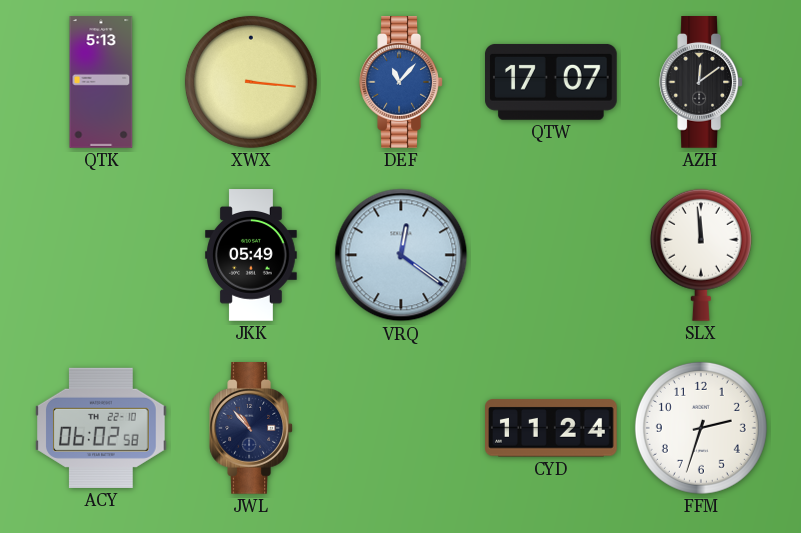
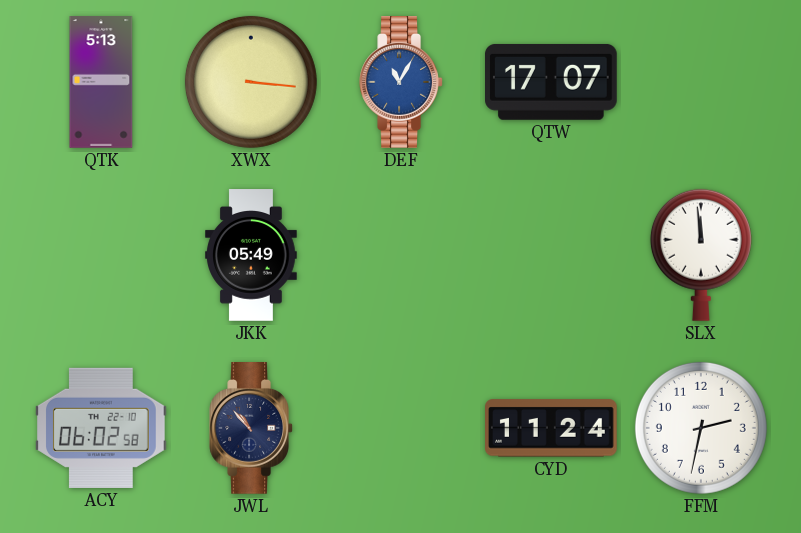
DEF: 11:07 -> 11:05 (401, 82)
AZH: 12:09 -> none (701, 82)
VRQ: 12:21 -> none (401, 255)
FFM: 2:33 -> 2:32 (701, 428)
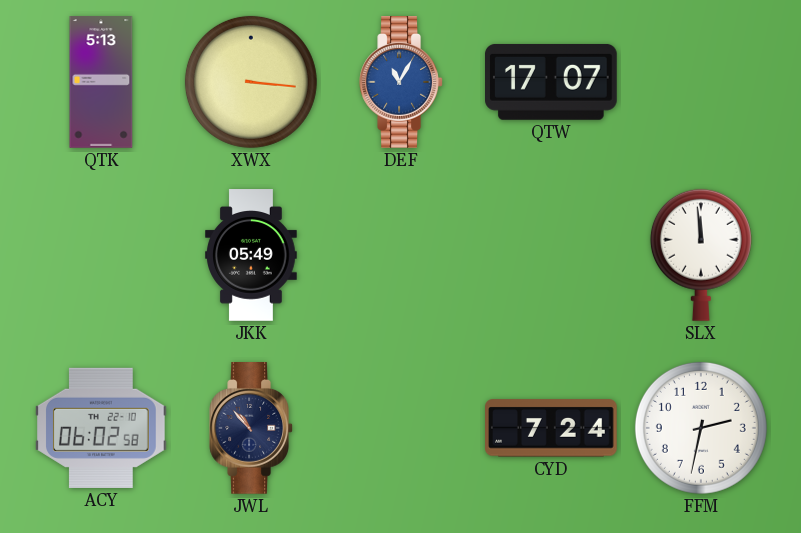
CYD: 11:24 -> 7:24 (552, 428)
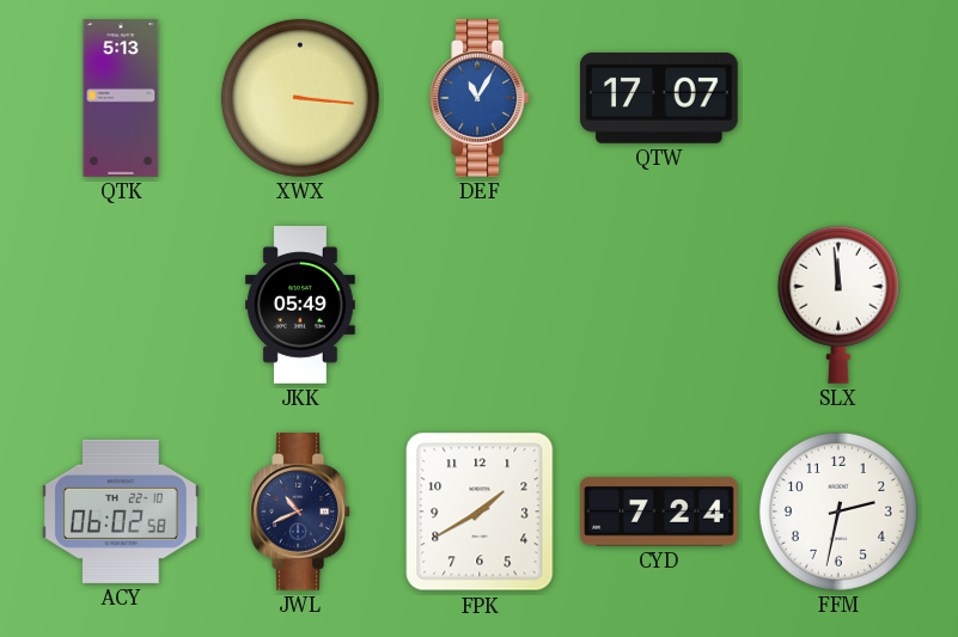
JWL: 10:53 -> 10:41 (300, 512)
FPK: none -> 1:40 (480, 512)
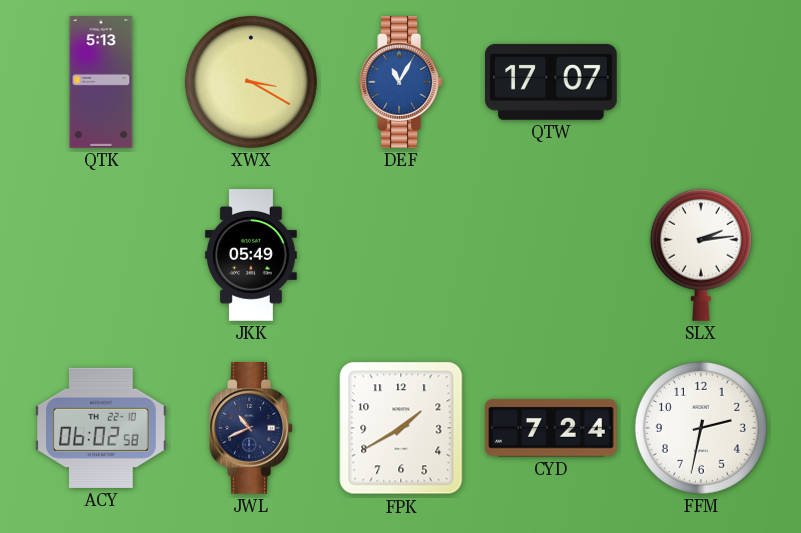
XWX: 3:16 -> 3:20 (251, 82)
SLX: 11:59 -> 2:14 (701, 255)
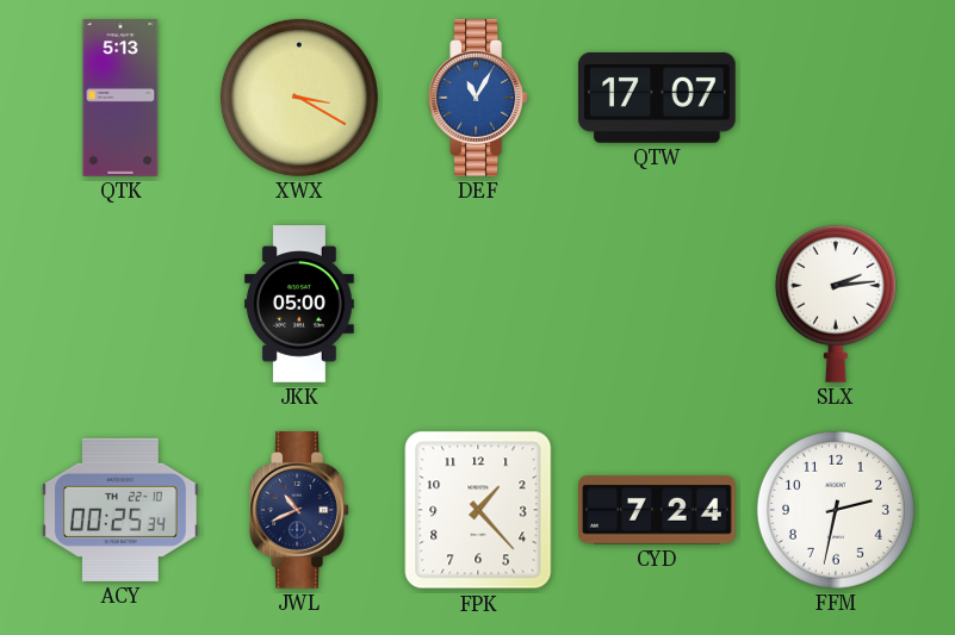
JKK: 05:49 -> 05:00 (300, 304)
ACY: 06:02 -> 00:25 (122, 510)
FPK: 1:40 -> 1:23 (478, 510)
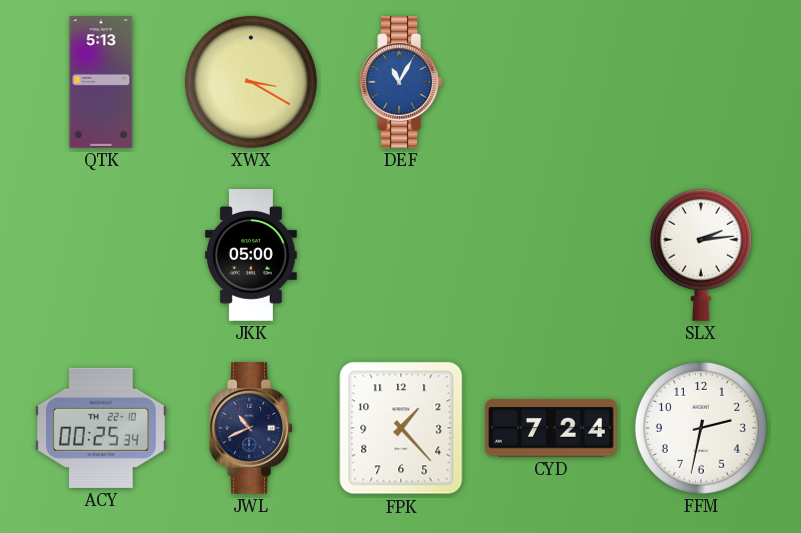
QTW: 17:07 -> none (658, 98)
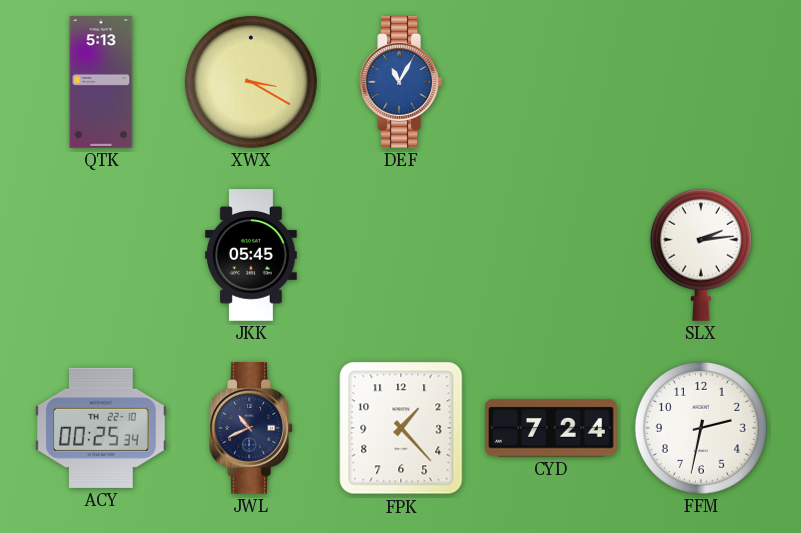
JKK: 05:00 -> 05:45 (252, 255)
